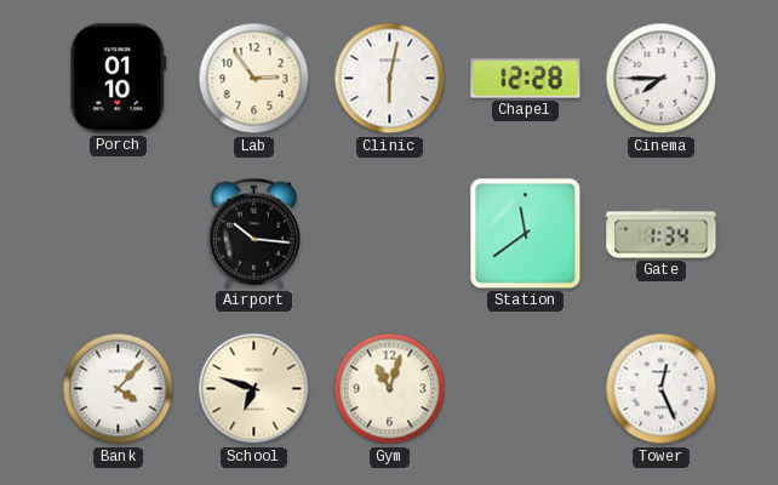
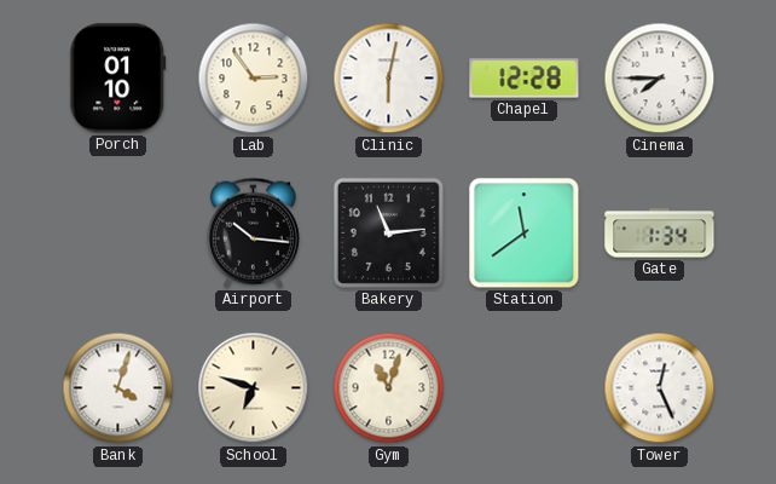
Bakery: none -> 11:14 (388, 232)
Bank: 4:07 -> 4:03 (118, 388)
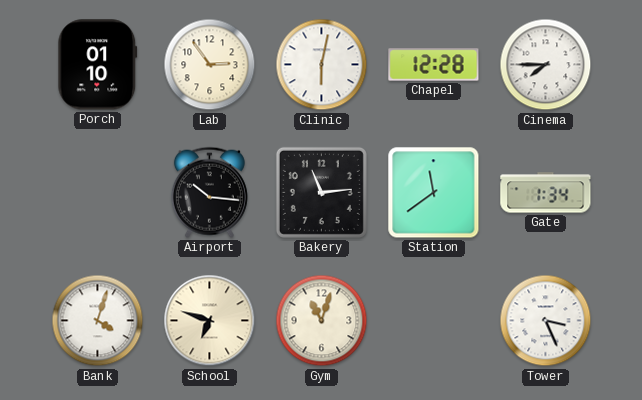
Tower: 12:26 -> 3:26 (546, 321)
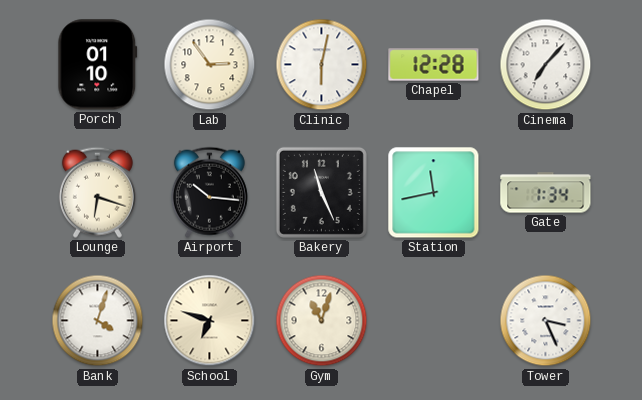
Cinema: 7:45 -> 7:07 (546, 65)
Lounge: none -> 6:18 (97, 192)
Bakery: 11:14 -> 11:26 (321, 192)
Station: 11:39 -> 11:43 (434, 193)
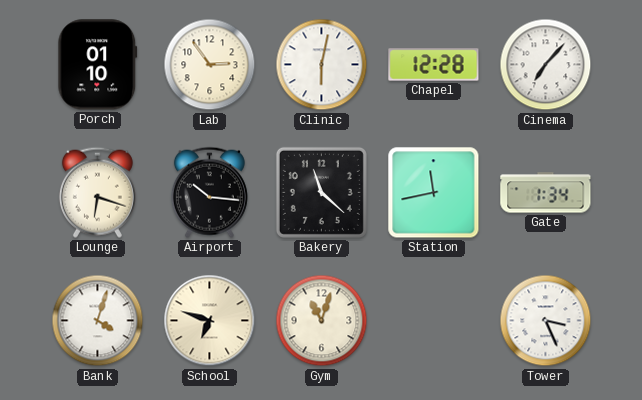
Bakery: 11:26 -> 11:22 (321, 192)
